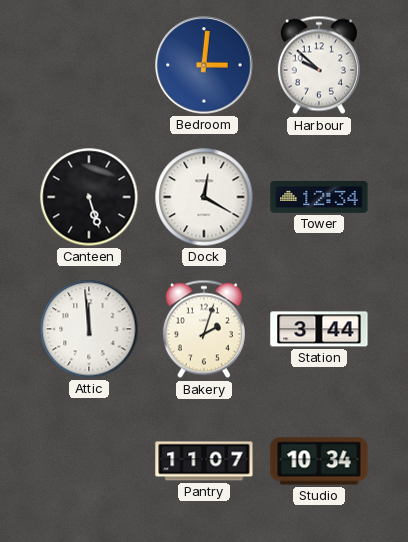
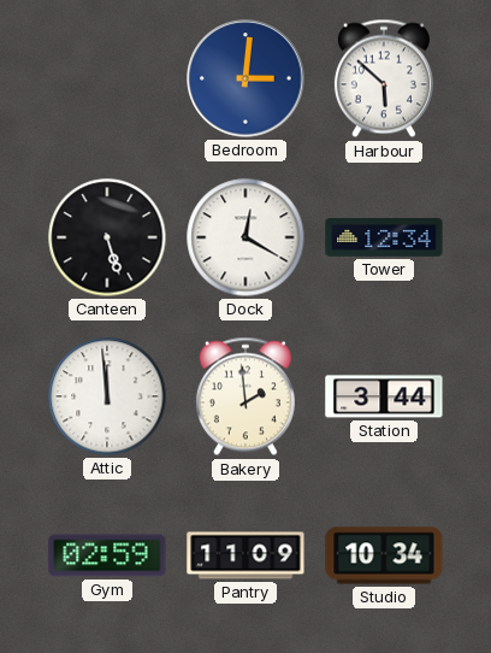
Harbour: 9:52 -> 5:52 (384, 78)
Bakery: 2:03 -> 1:59 (245, 396)
Gym: none -> 02:59 (107, 555)
Pantry: 11:07 -> 11:09 (245, 555)
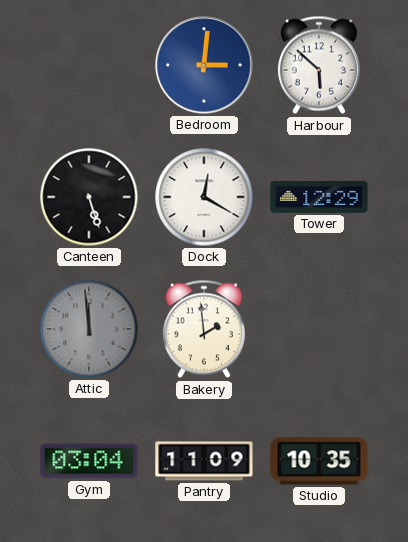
Tower: 12:34 -> 12:29 (319, 198)
Attic dial: white -> grey (89, 329)
Station: 3:44 -> none (384, 396)
Gym: 02:59 -> 03:04 (89, 461)
Studio: 10:34 -> 10:35 (319, 461)
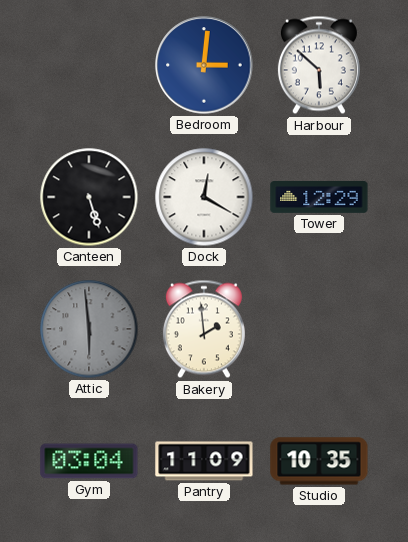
Attic: 11:59 -> 5:59 (89, 329)
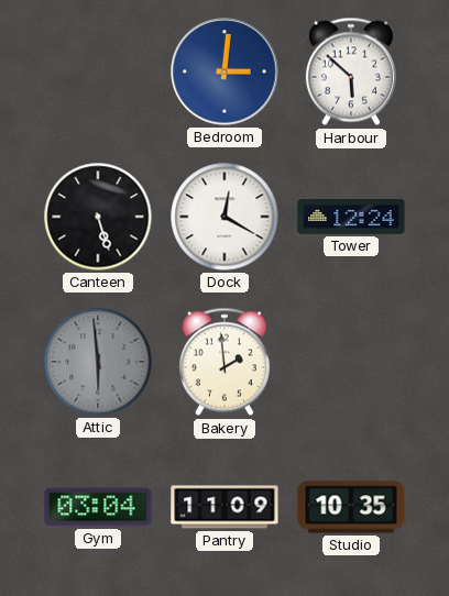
Tower: 12:29 -> 12:24 (351, 218)
